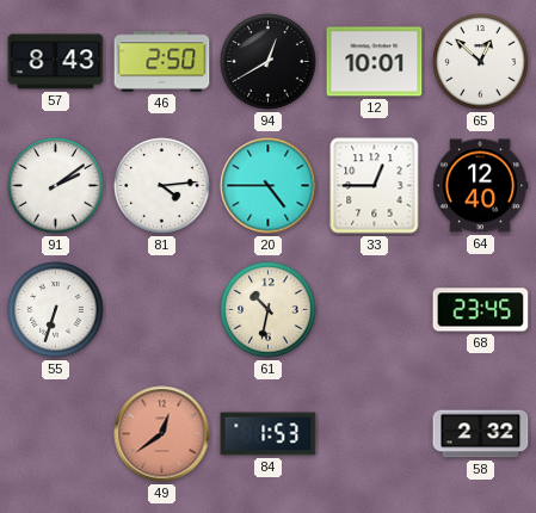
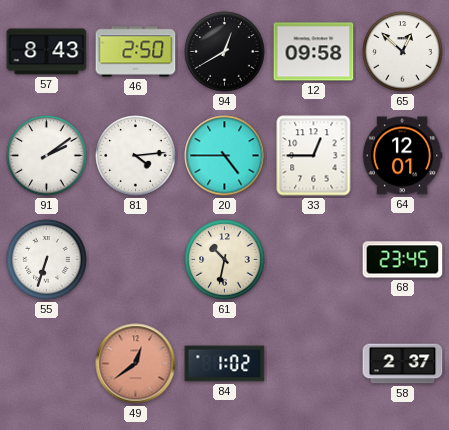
12: 10:01 -> 09:58 (314, 52)
64: 12:40 -> 12:01 (402, 156)
84: 1:53 -> 1:02 (225, 364)
58: 2:32 -> 2:37 (403, 364)
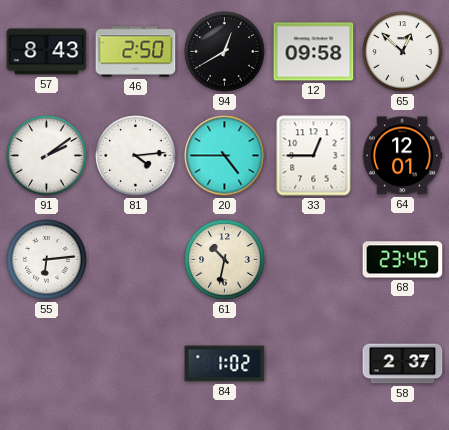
55: 6:33 -> 6:14 (47, 260)
49: 12:39 -> none (136, 364)
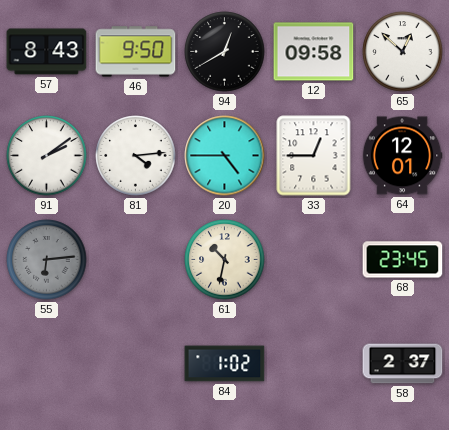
46: 2:50 -> 9:50 (136, 52)
55 dial: white -> grey (47, 260)
